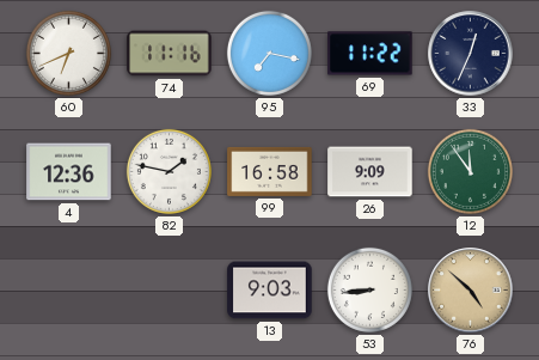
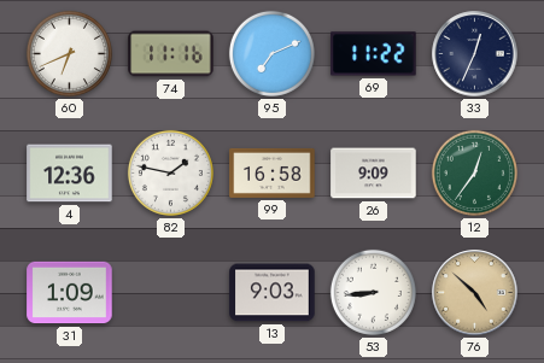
95: 7:17 -> 7:11 (271, 53)
12: 11:54 -> 12:36 (474, 172)
31: none -> 1:09 (70, 293)
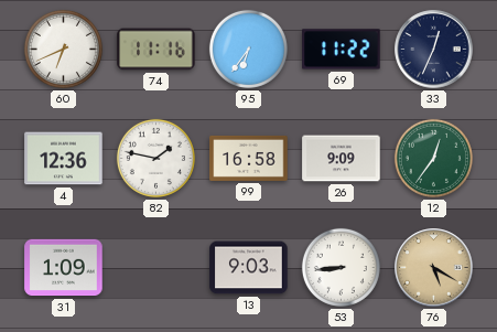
95: 7:11 -> 6:36 (248, 49)
76: 4:52 -> 5:20 (434, 268)
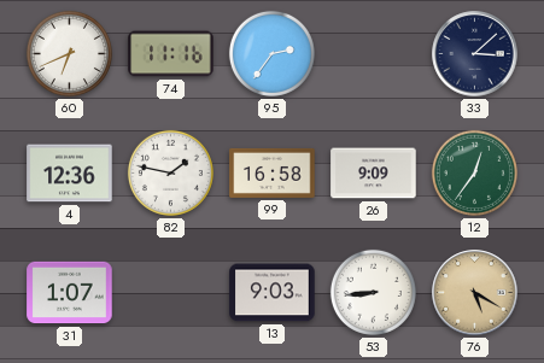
95: 6:36 -> 2:36 (271, 53)
69: 11:22 -> none (342, 50)
33: 12:34 -> 3:08 (475, 54)
31: 1:09 -> 1:07 (70, 293)
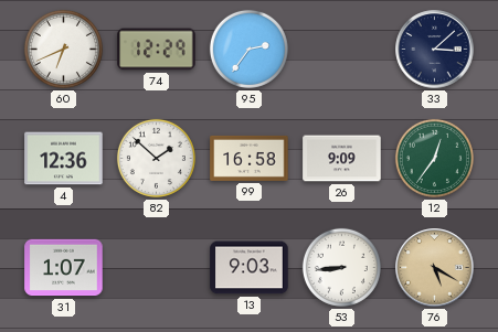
74: 11:16 -> 12:29 (157, 50)
82: 1:47 -> 1:52 (156, 158)
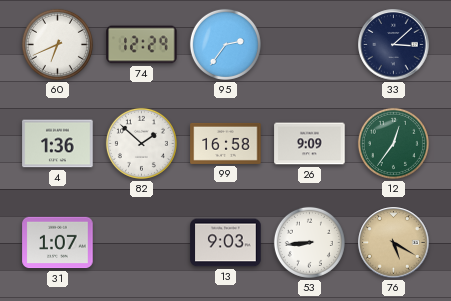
4: 12:36 -> 1:36 (58, 144)
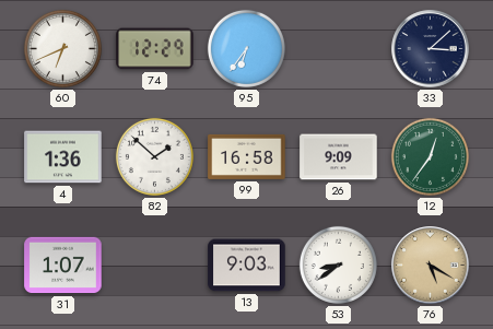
95: 2:36 -> 6:36 (246, 48)
53: 8:44 -> 8:39 (338, 265)
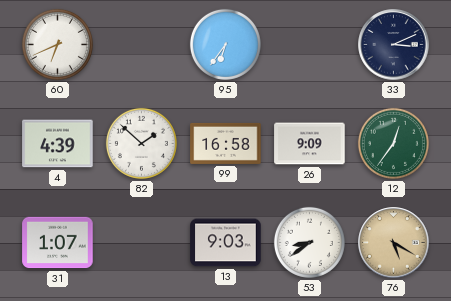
74: 12:29 -> none (155, 49)
33: 3:08 -> 3:11 (394, 45)
4: 1:36 -> 4:39 (58, 144)
